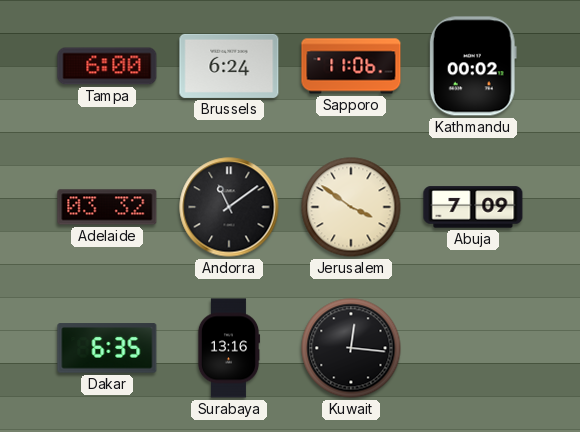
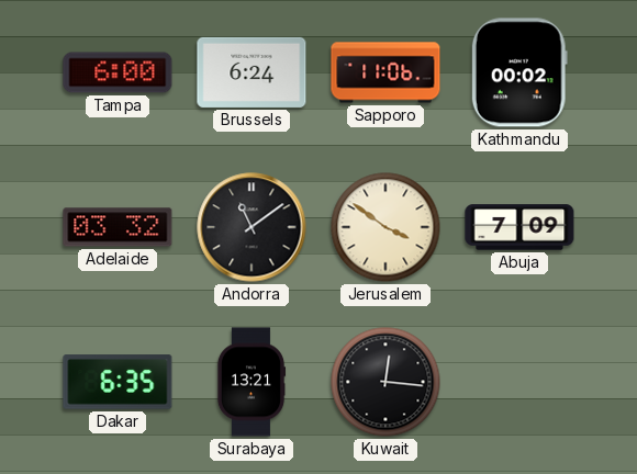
Surabaya: 13:16 -> 13:21 (252, 382)
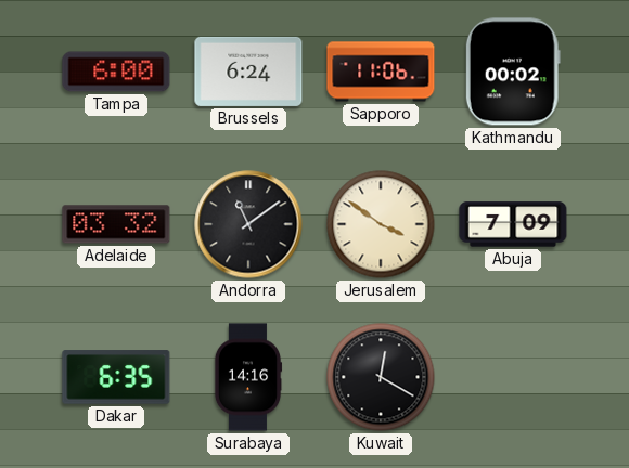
Surabaya: 13:21 -> 14:16 (248, 377)
Kuwait: 12:16 -> 12:20 (381, 377)
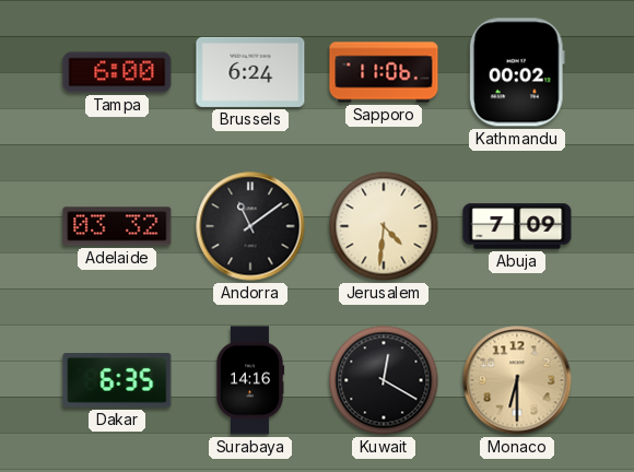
Jerusalem: 3:51 -> 4:31 (384, 226)
Monaco: none -> 6:30 (517, 380)
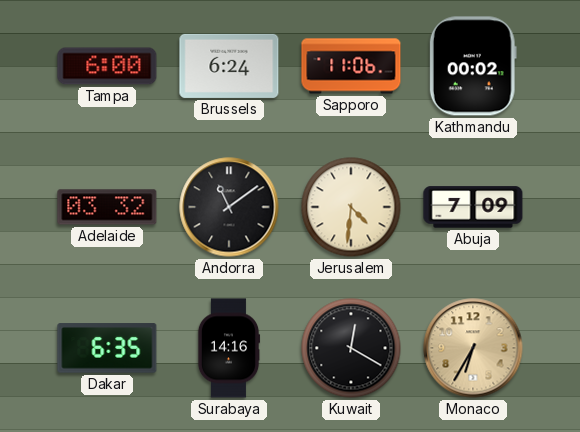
Monaco: 6:30 -> 6:35 (473, 348)
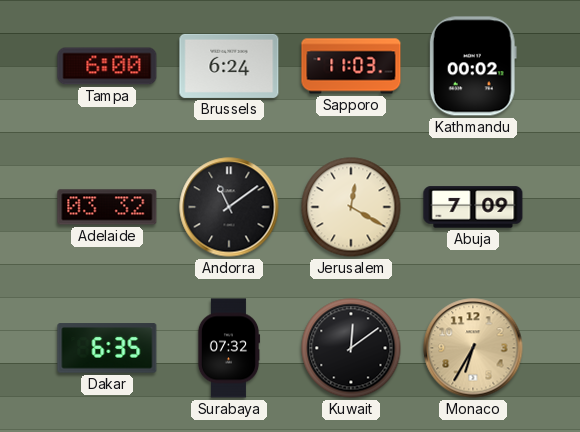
Sapporo: 11:06 -> 11:03 (351, 66)
Jerusalem: 4:31 -> 12:20 (351, 207)
Surabaya: 14:16 -> 07:32 (229, 348)
Kuwait: 12:20 -> 12:09 (351, 348)
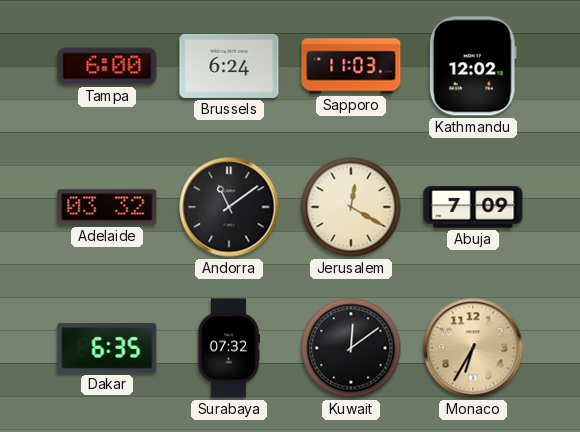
Kathmandu: 00:02 -> 12:02 (473, 66)
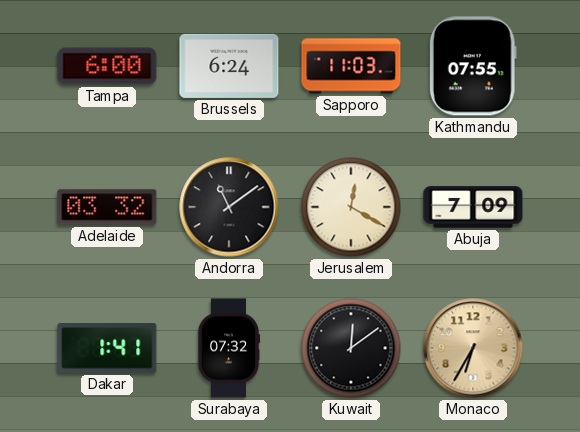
Kathmandu: 12:02 -> 07:55 (473, 66)
Dakar: 6:35 -> 1:41 (107, 348)
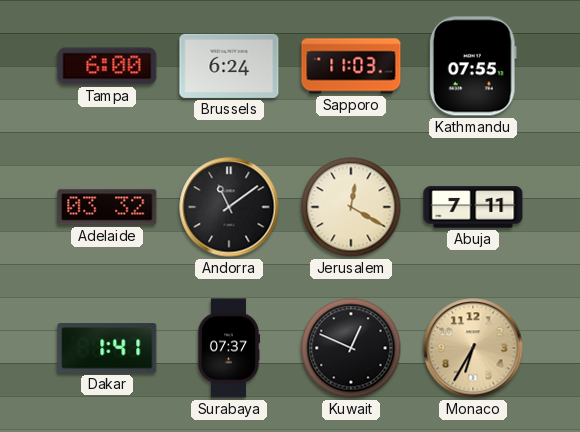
Abuja: 7:09 -> 7:11 (473, 207)
Surabaya: 07:32 -> 07:37 (229, 348)
Kuwait: 12:09 -> 12:49 (351, 348)
